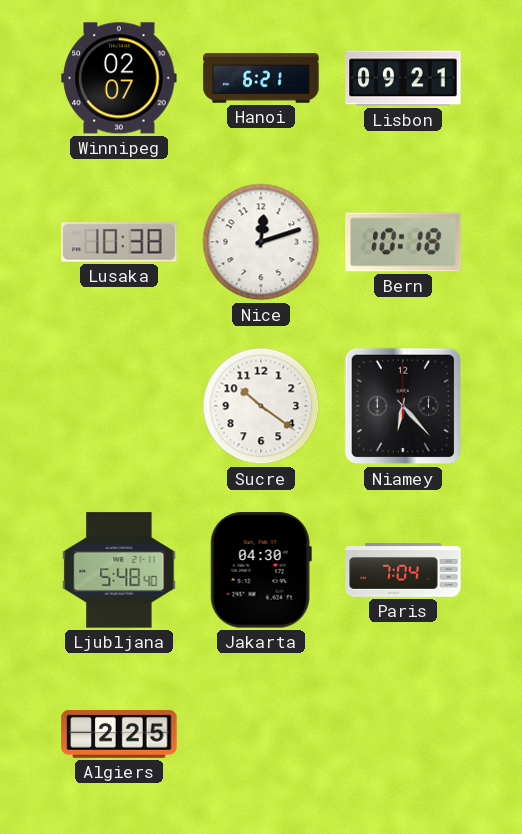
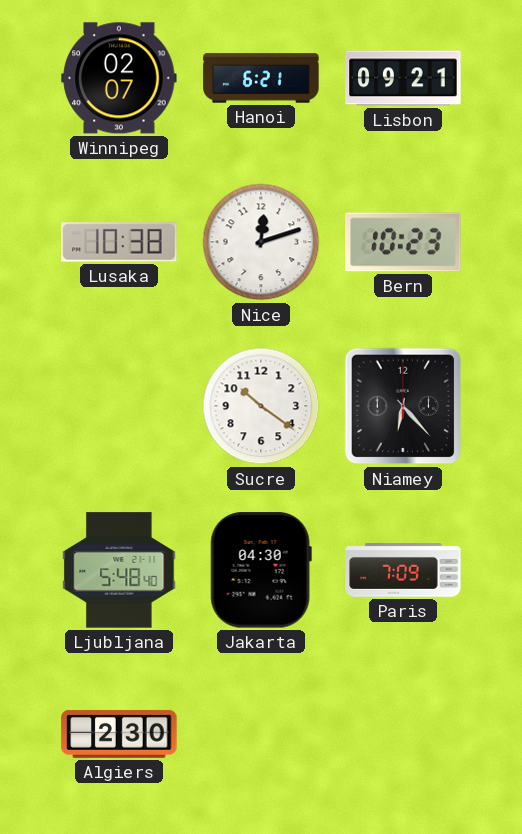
Bern: 10:18 -> 10:23 (403, 242)
Paris: 7:04 -> 7:09 (403, 570)
Algiers: 2:25 -> 2:30 (119, 734)
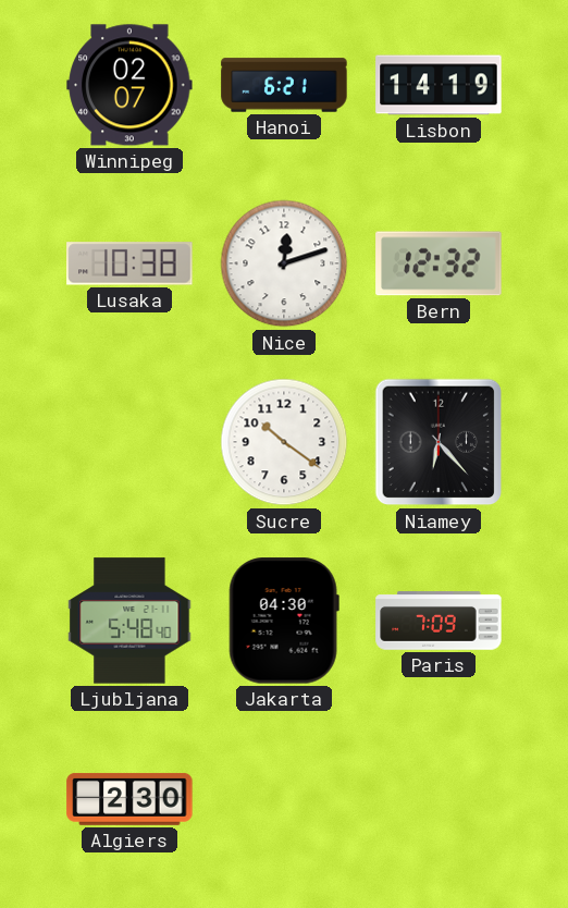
Lisbon: 09:21 -> 14:19 (439, 85)
Bern: 10:23 -> 12:32 (439, 263)
